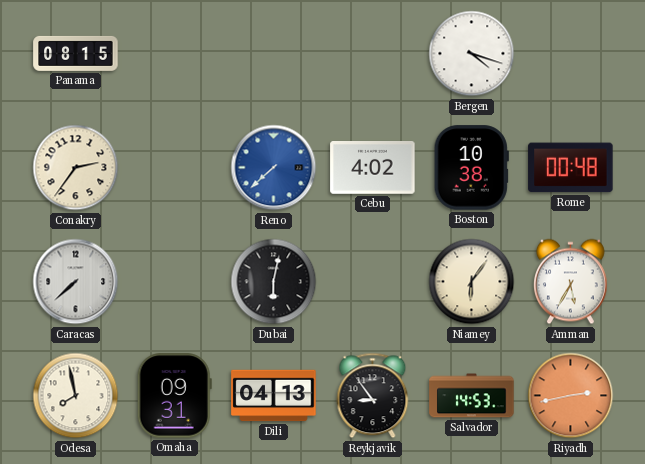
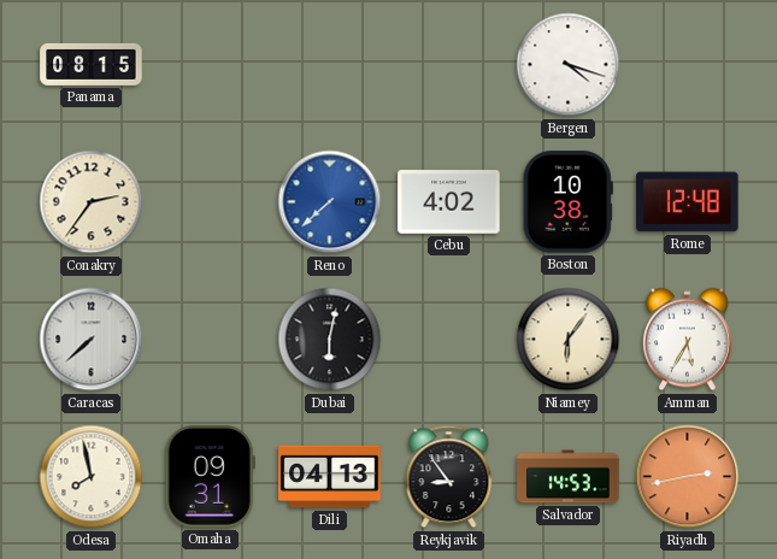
Rome: 00:48 -> 12:48 (688, 202)
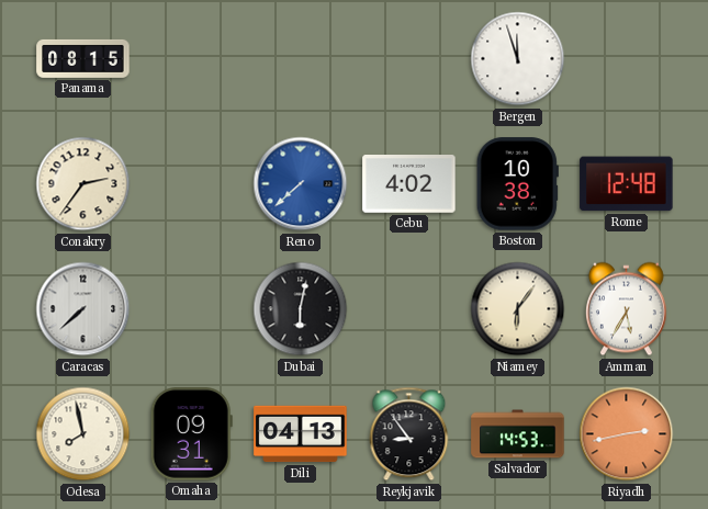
Bergen: 4:18 -> 11:57 (518, 59)
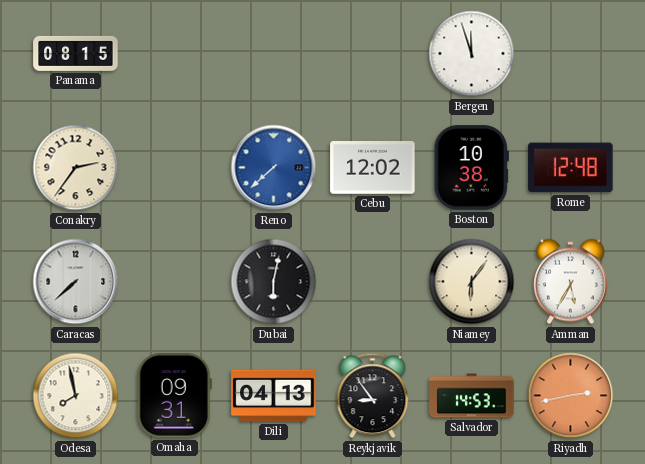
Cebu: 4:02 -> 12:02 (373, 168)
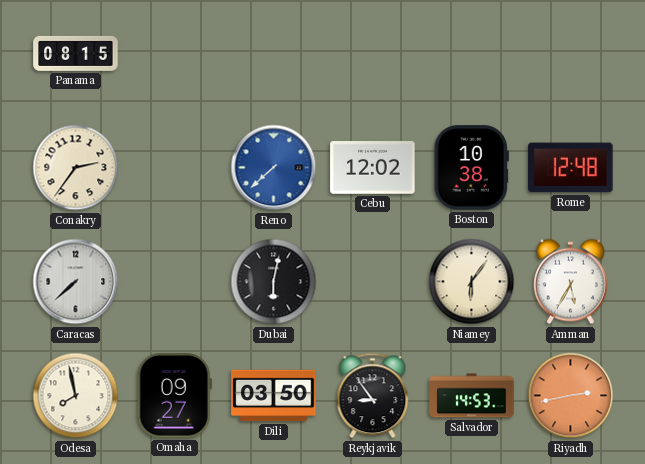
Bergen: 11:57 -> none (472, 54)
Omaha: 09:31 -> 09:27 (174, 396)
Dili: 04:13 -> 03:50 (274, 396)
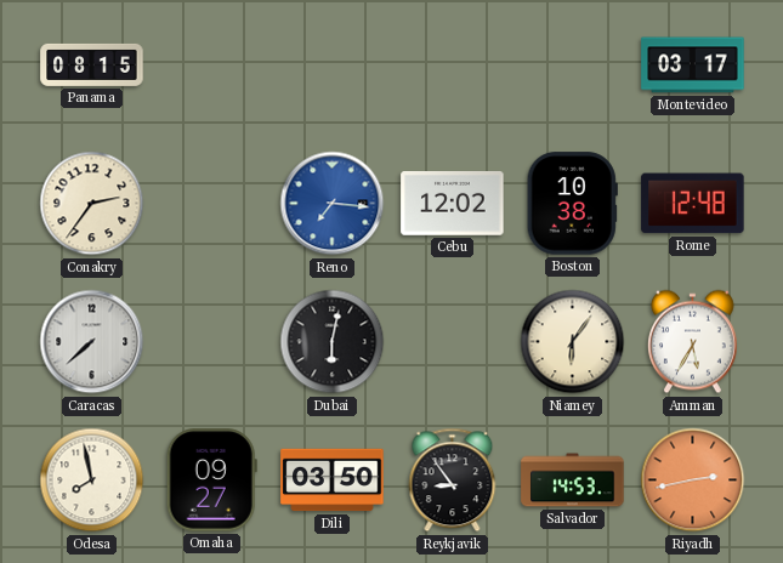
Montevideo: none -> 03:17 (693, 66)
Reno: 7:38 -> 7:16 (333, 204)
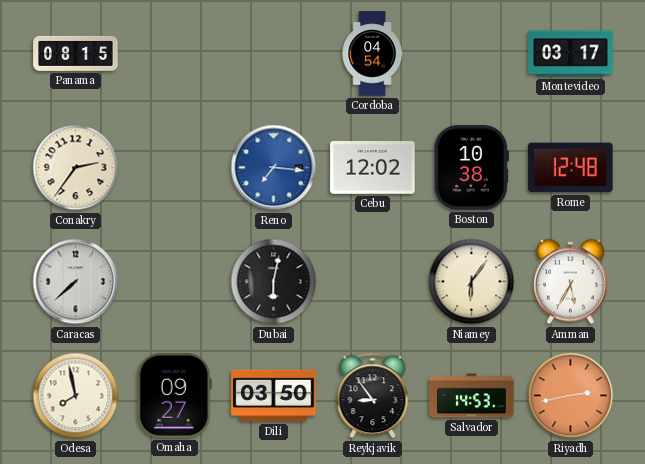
Cordoba: none -> 04:54 (372, 54)
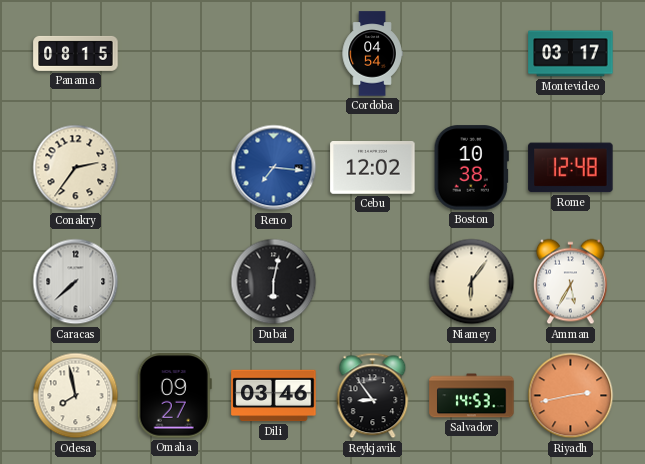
Dili: 03:50 -> 03:46 (274, 396)
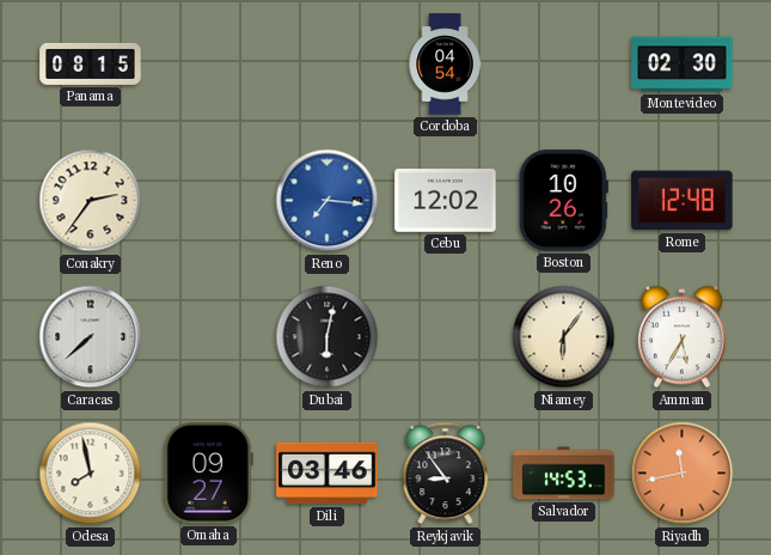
Montevideo: 03:17 -> 02:30 (683, 65)
Boston: 10:38 -> 10:26 (563, 201)
Riyadh: 2:43 -> 11:43 (683, 474)
